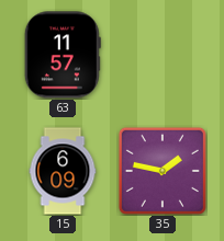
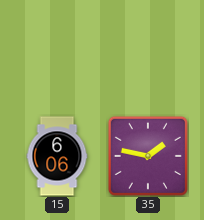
63: 11:57 -> none (63, 55)
15: 6:09 -> 6:06 (57, 156)
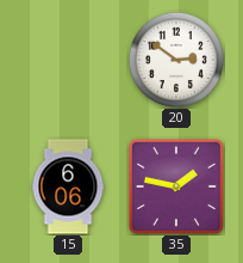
20: none -> 2:51 (176, 60)
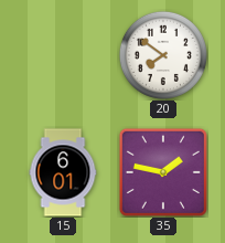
20: 2:51 -> 7:51 (163, 55)
15: 6:06 -> 6:01 (63, 172)
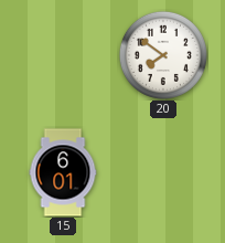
35: 1:47 -> none (163, 172)
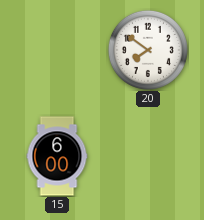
15: 6:01 -> 6:00 (57, 156)
